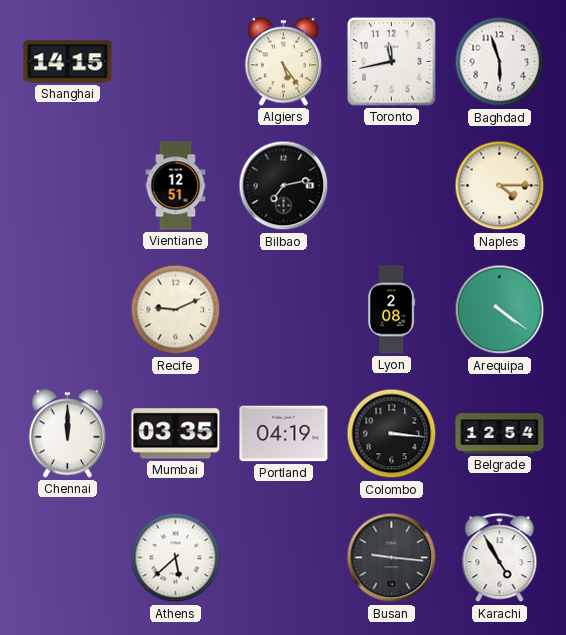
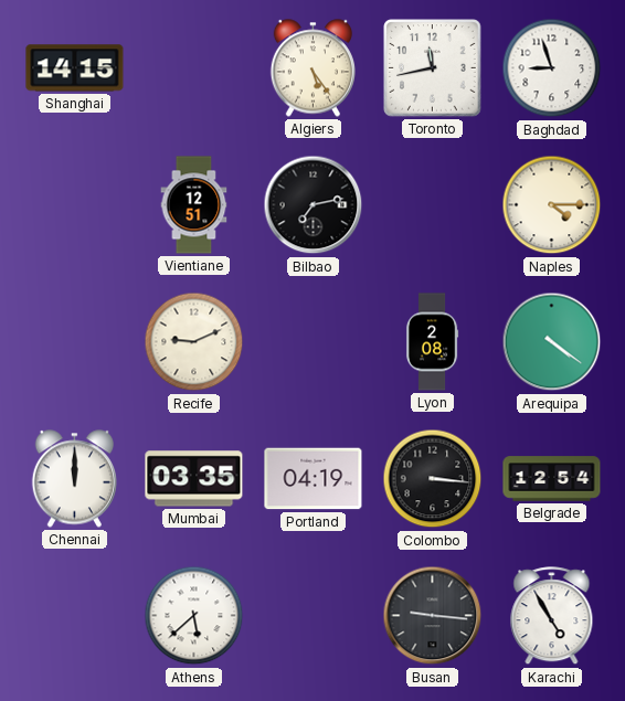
Baghdad: 5:57 -> 8:57 (552, 68)
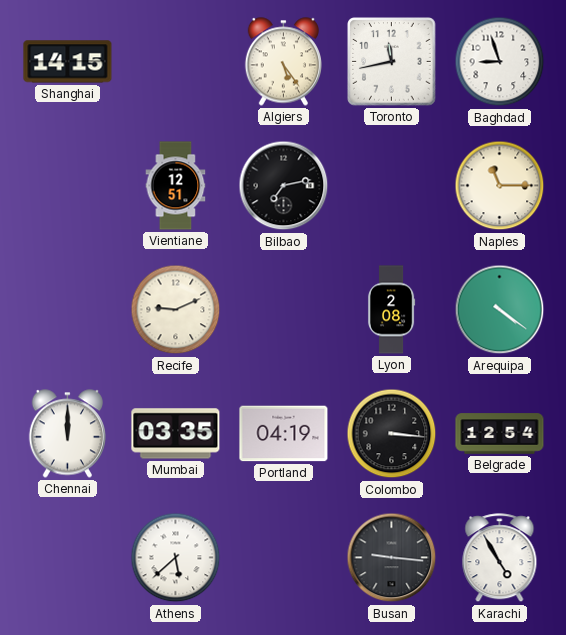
Naples: 4:15 -> 11:15 (500, 186)
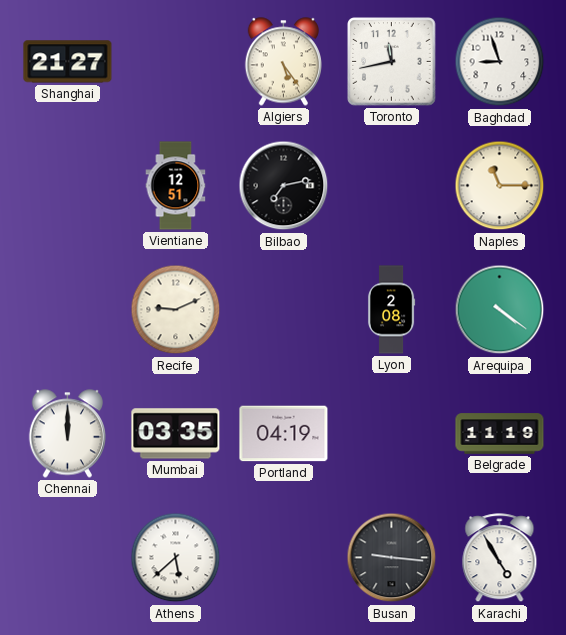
Shanghai: 14:15 -> 21:27 (68, 62)
Colombo: 3:16 -> none (392, 434)
Belgrade: 12:54 -> 11:19 (500, 434)
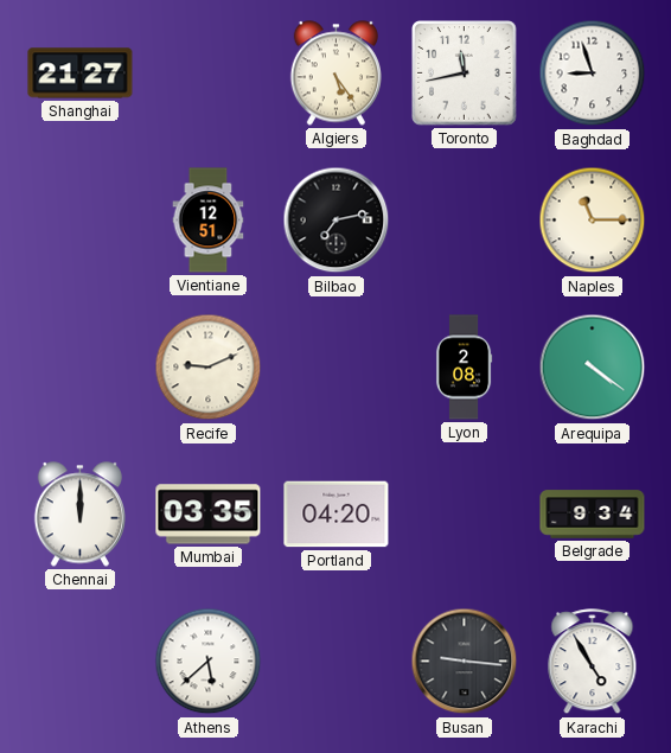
Portland: 04:19 -> 04:20 (337, 515)
Belgrade: 11:19 -> 9:34 (593, 515)
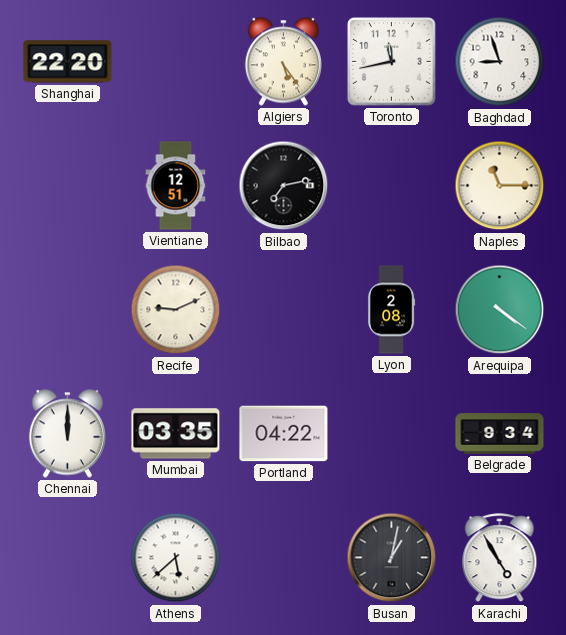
Shanghai: 21:27 -> 22:20 (68, 62)
Portland: 04:20 -> 04:22 (284, 434)
Busan: 9:16 -> 1:02 (392, 558)
